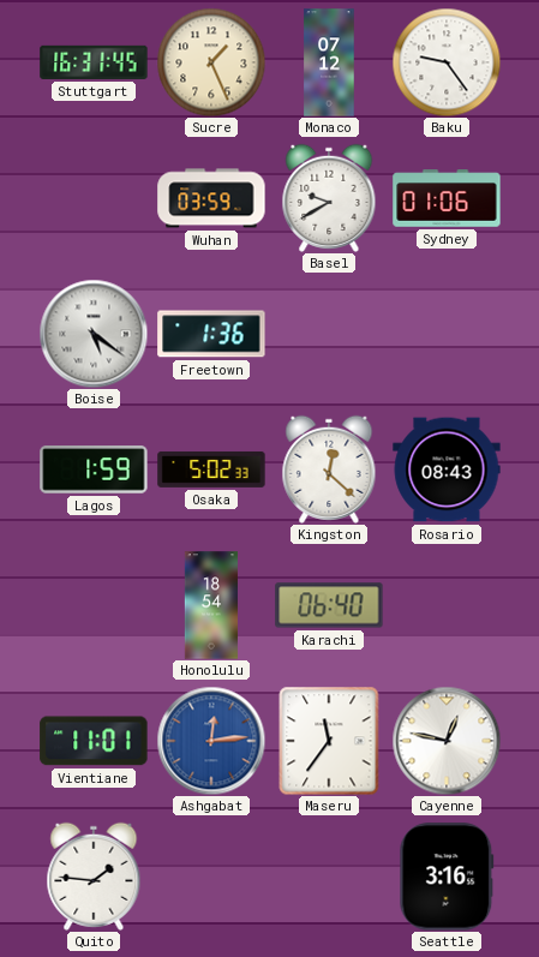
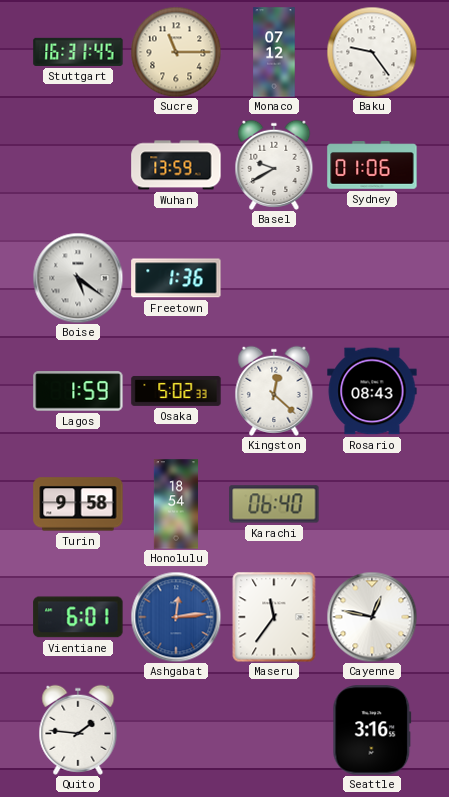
Sucre: 1:26 -> 11:15 (176, 52)
Wuhan: 03:59 -> 13:59 (176, 165)
Turin: none -> 9:58 (78, 504)
Vientiane: 11:01 -> 6:01 (78, 617)
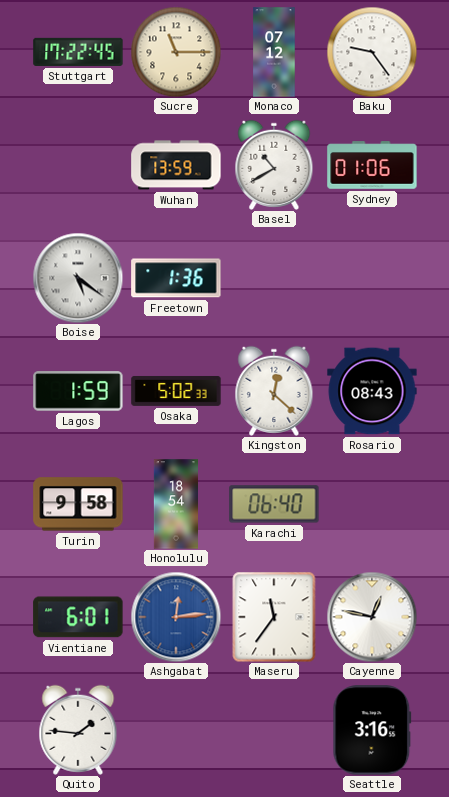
Stuttgart: 16:31 -> 17:22 (78, 52)
Basel: 9:40 -> 10:40 (274, 165)
